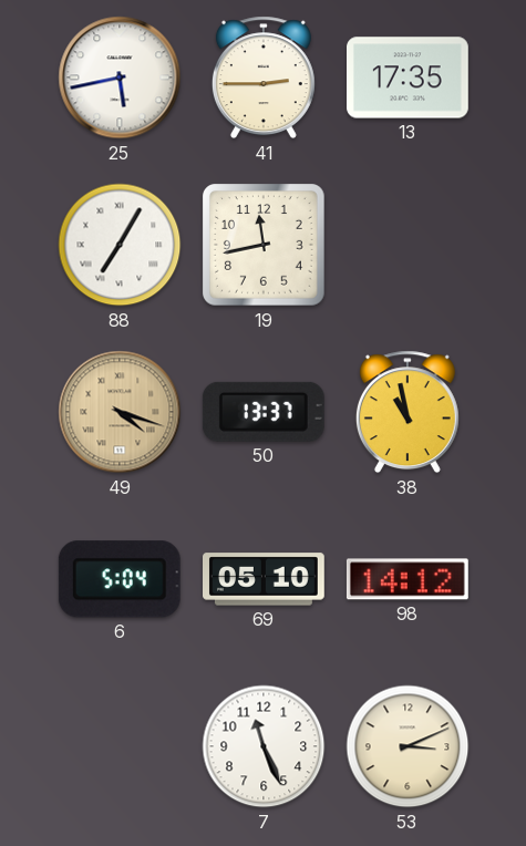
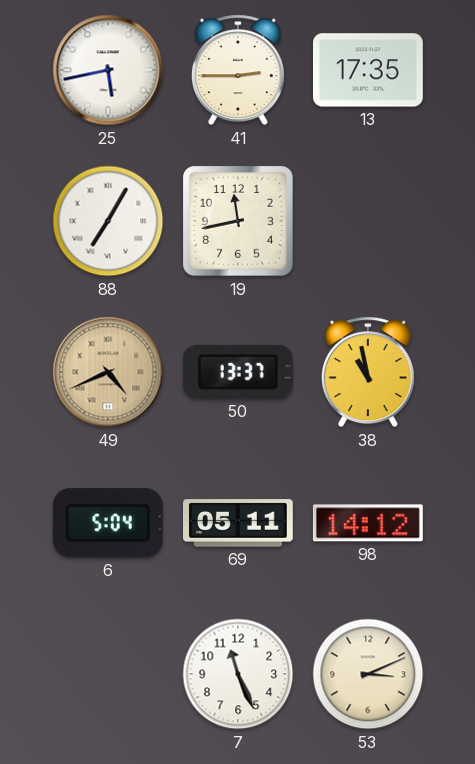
49: 4:18 -> 4:41 (108, 372)
69: 05:10 -> 05:11 (239, 523)
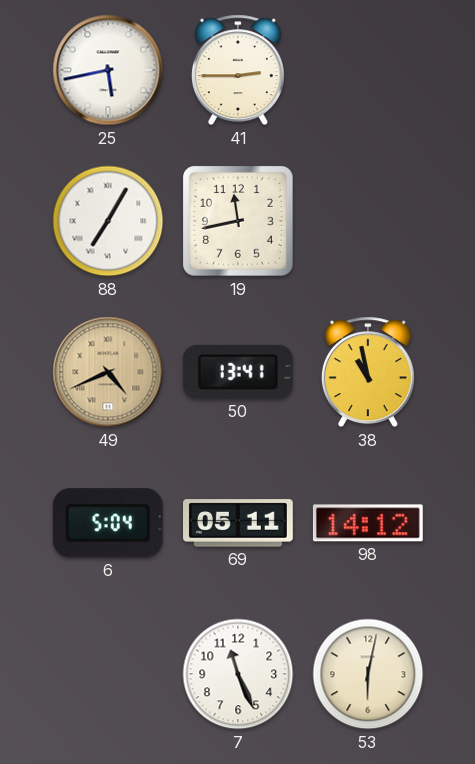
13: 17:35 -> none (369, 70)
50: 13:37 -> 13:41 (238, 372)
53: 3:11 -> 6:02 (368, 674)
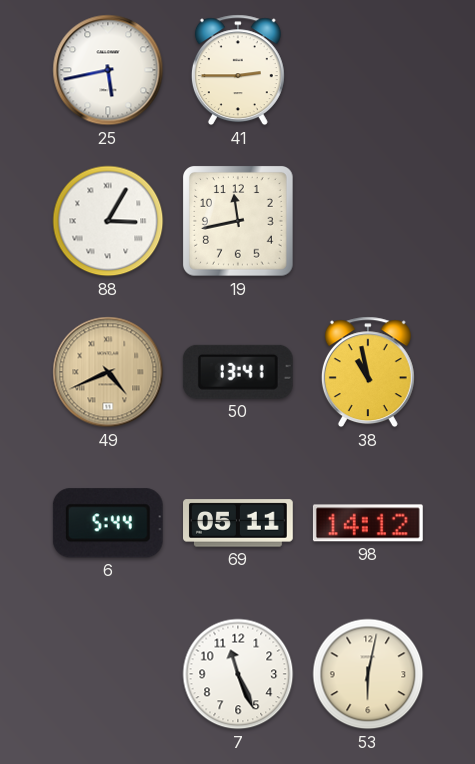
88: 7:05 -> 3:05 (108, 221)
6: 5:04 -> 5:44 (108, 523)
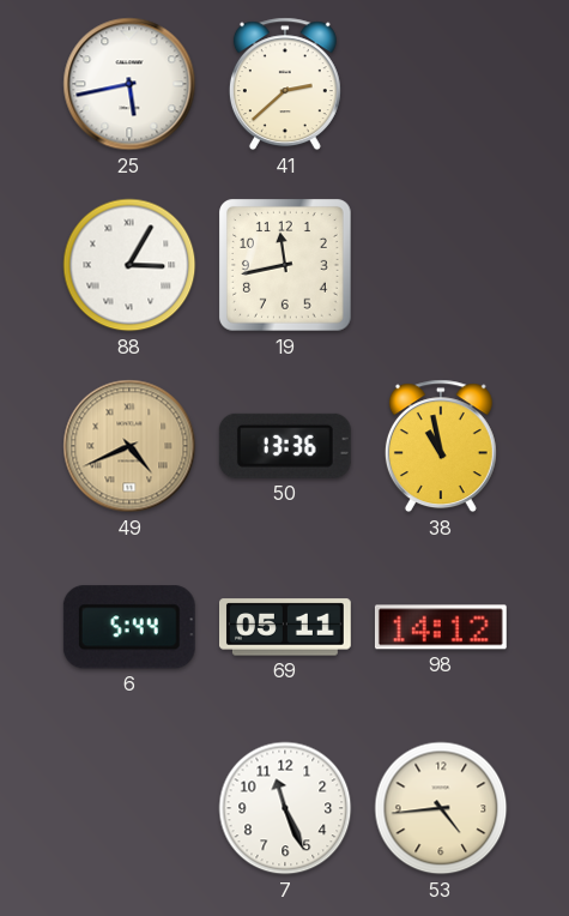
41: 2:45 -> 2:38 (285, 84)
50: 13:41 -> 13:36 (285, 446)
53: 6:02 -> 4:44 (441, 808)
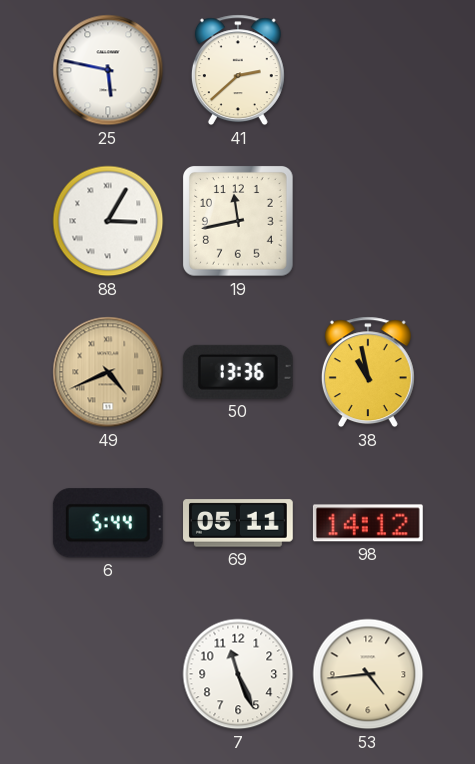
25: 5:43 -> 5:47 (108, 70)
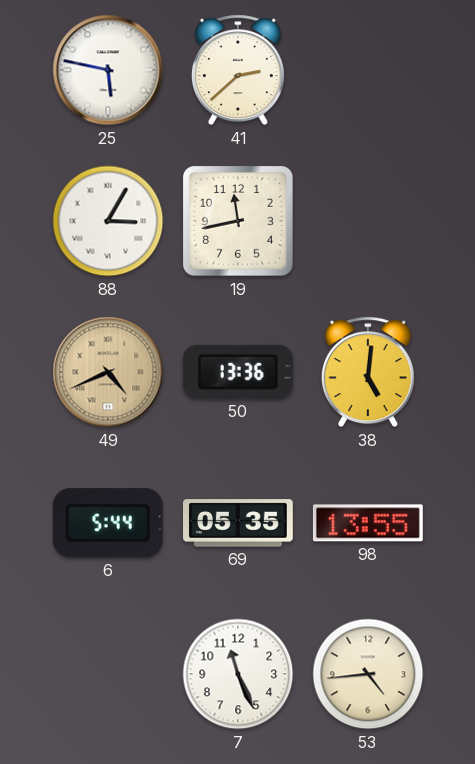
38: 10:58 -> 5:01 (368, 372)
69: 05:11 -> 05:35 (239, 523)
98: 14:12 -> 13:55 (368, 523)
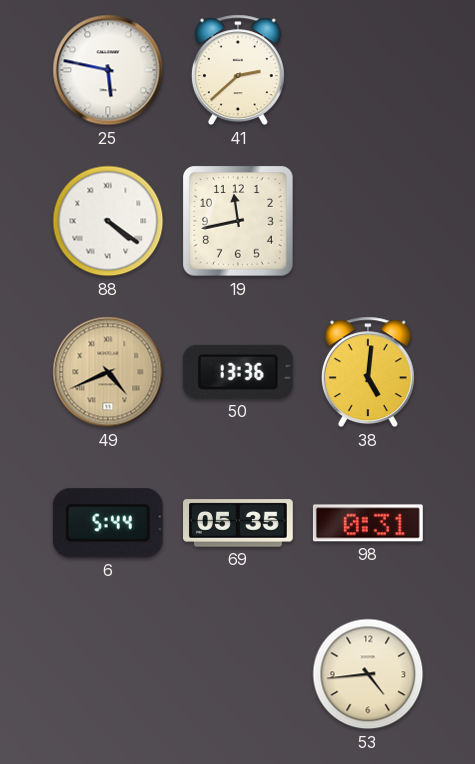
88: 3:05 -> 4:21 (108, 221)
98: 13:55 -> 0:31 (368, 523)
7: 11:26 -> none (238, 674)
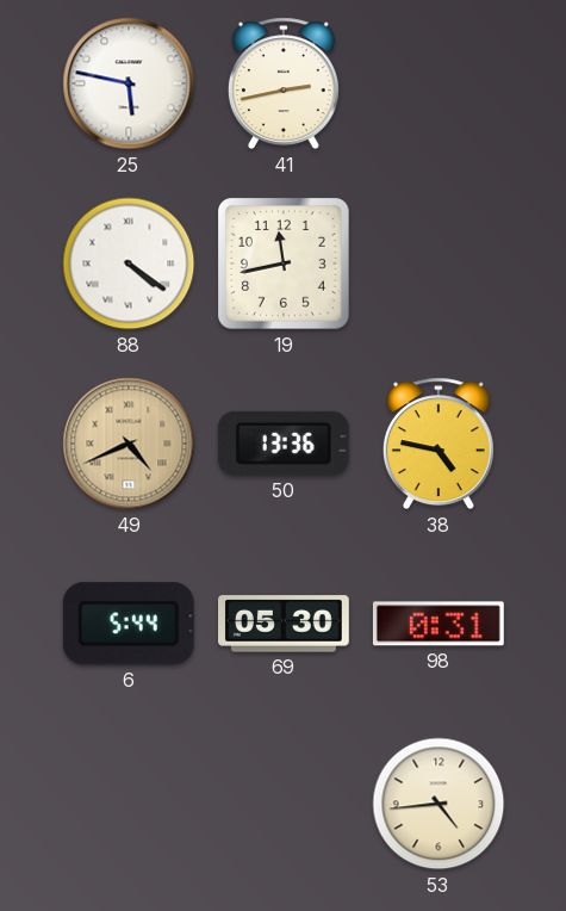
41: 2:38 -> 2:43 (284, 83)
38: 5:01 -> 4:47 (439, 444)
69: 05:35 -> 05:30 (285, 624)
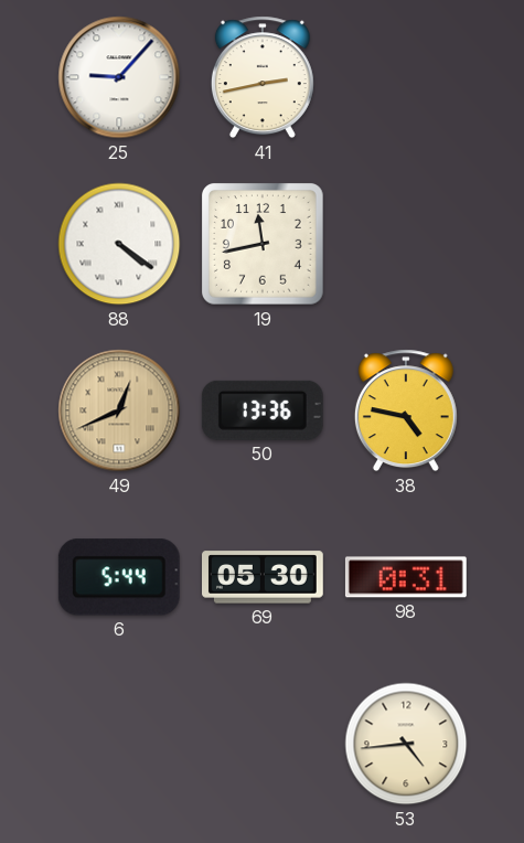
25: 5:47 -> 9:07 (119, 77)
49: 4:41 -> 12:41 (119, 410)
